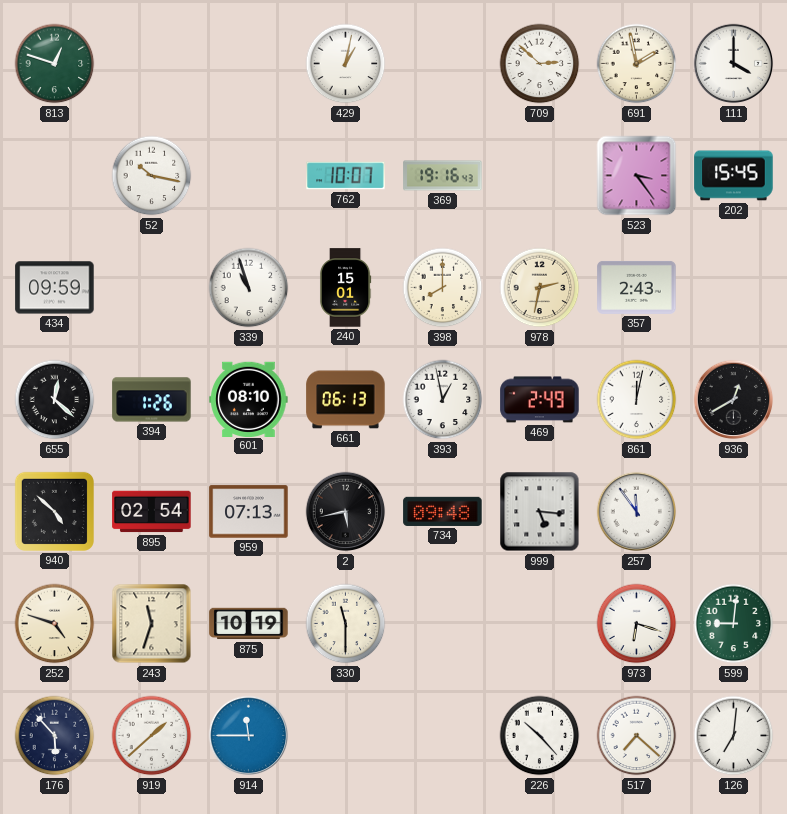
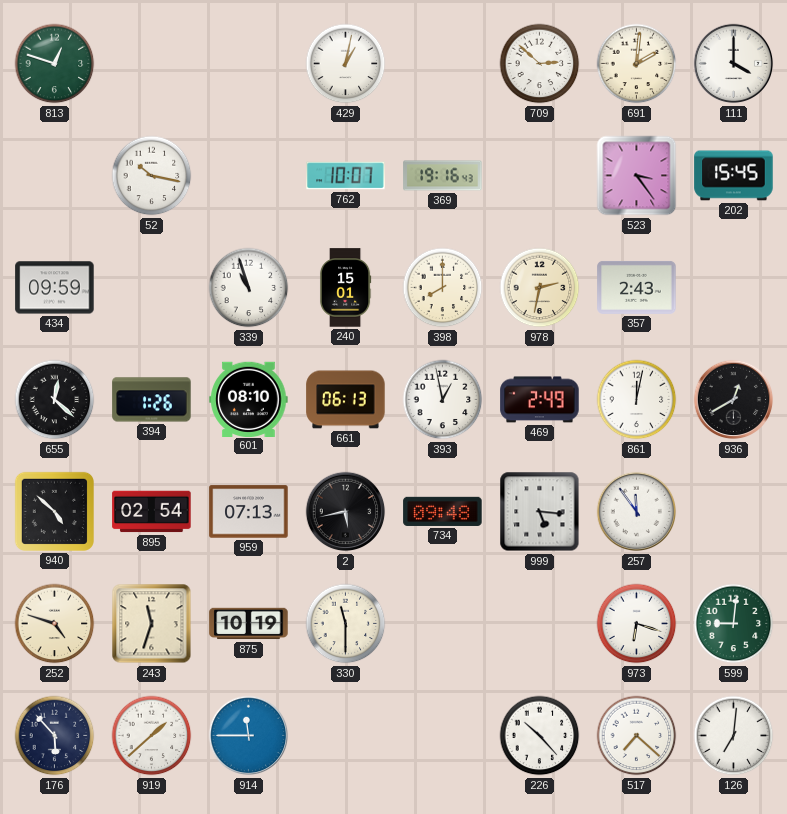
691: 1:58 -> 2:01 (637, 64)
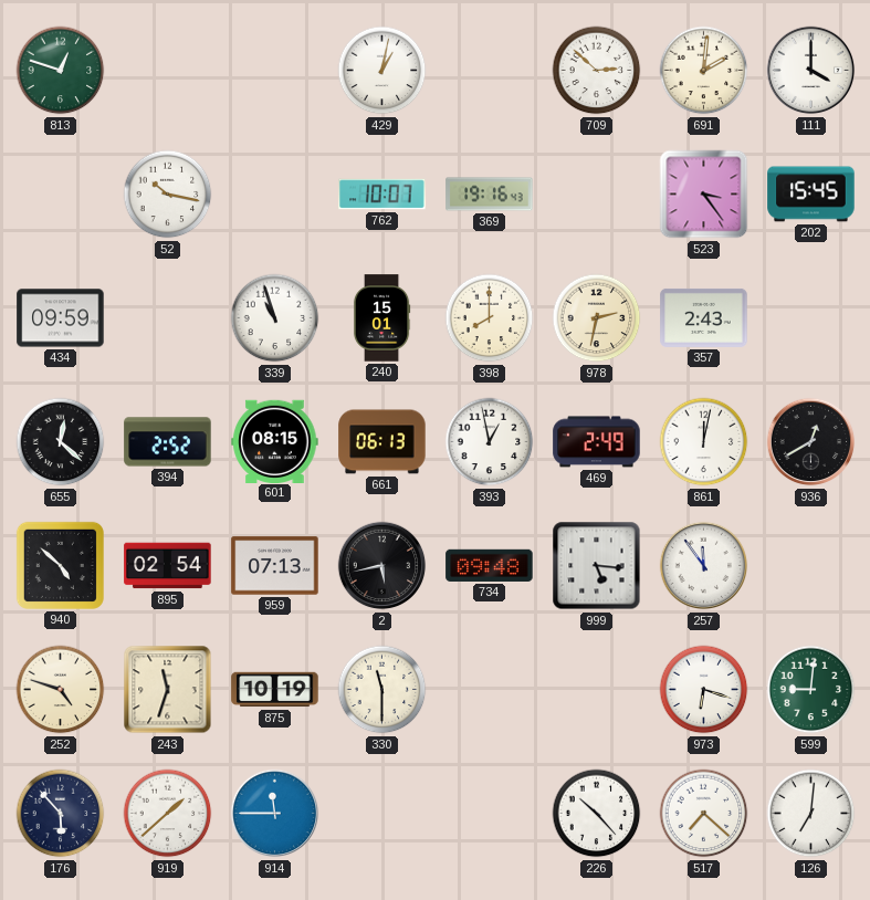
394: 1:26 -> 2:52 (168, 442)
601: 08:10 -> 08:15 (275, 441)
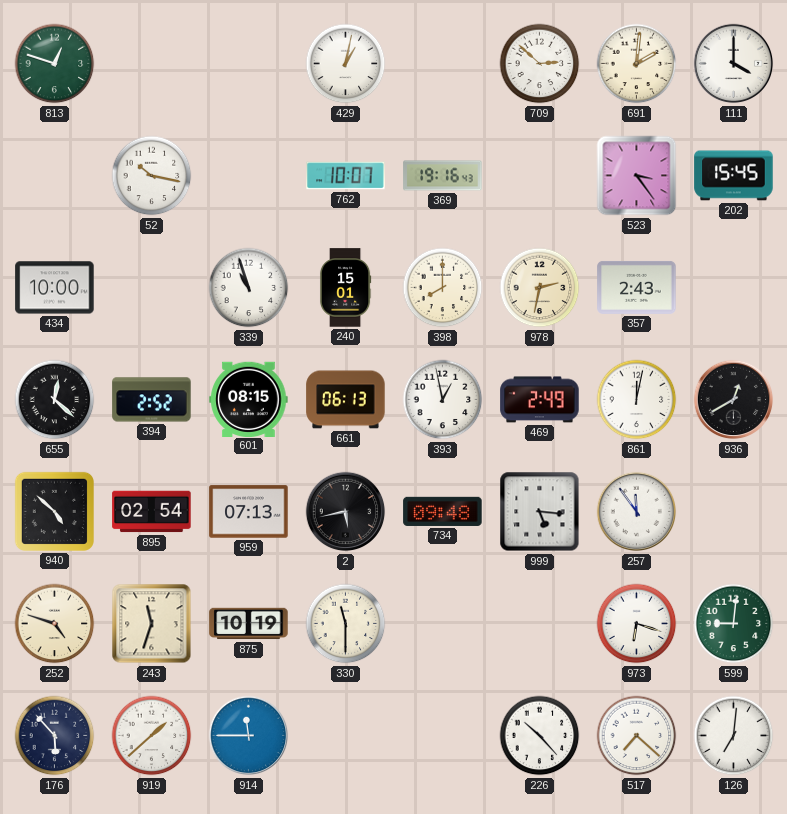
434: 09:59 -> 10:00 (55, 288)
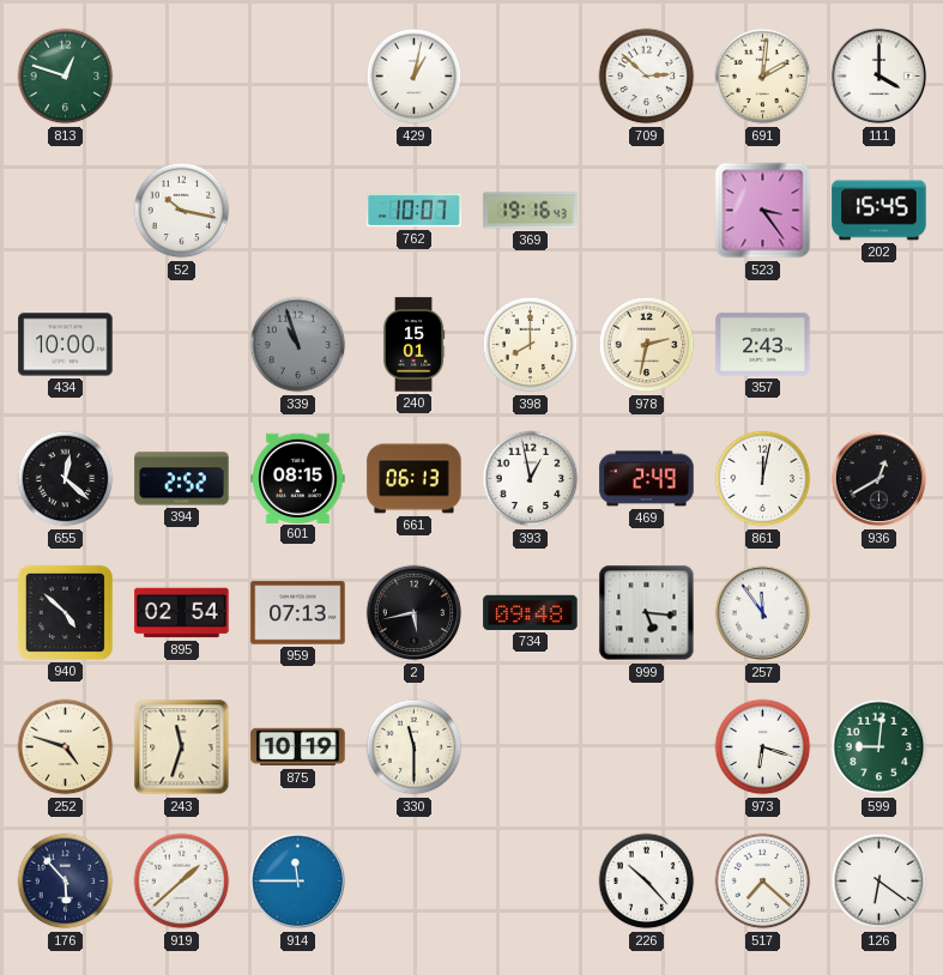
339 dial: white -> grey (298, 345)
126: 7:01 -> 6:21 (879, 882)
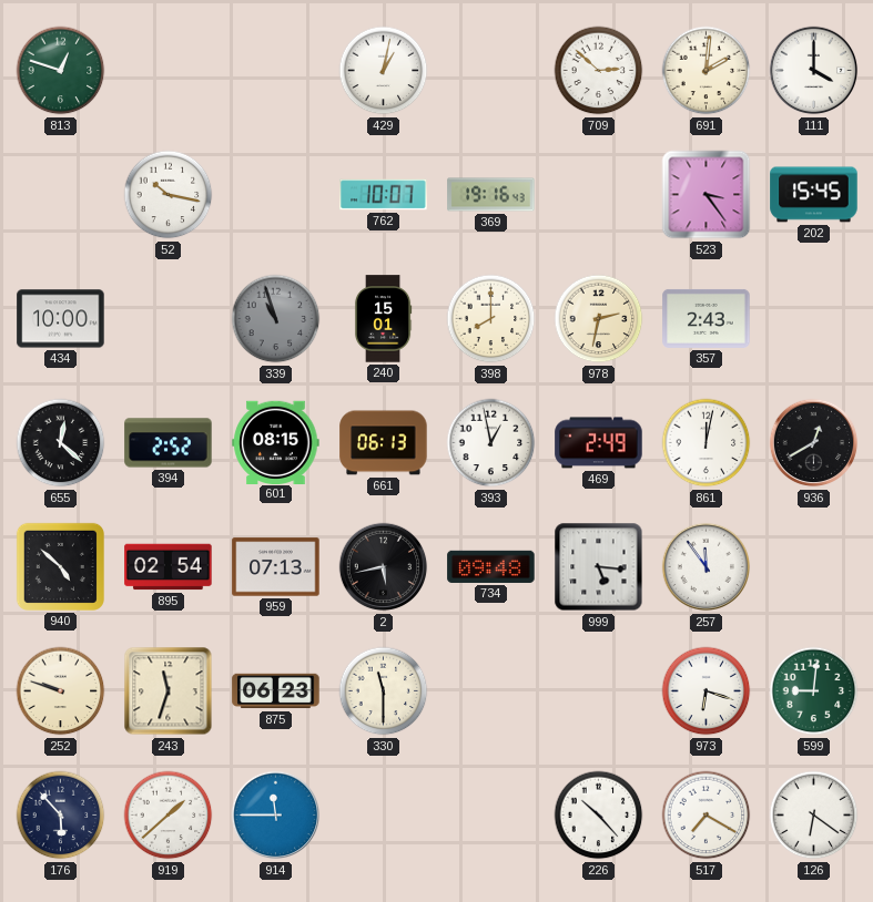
252: 4:48 -> 9:48 (61, 691)
875: 10:19 -> 06:23 (276, 691)
517: 7:22 -> 7:20 (707, 816)
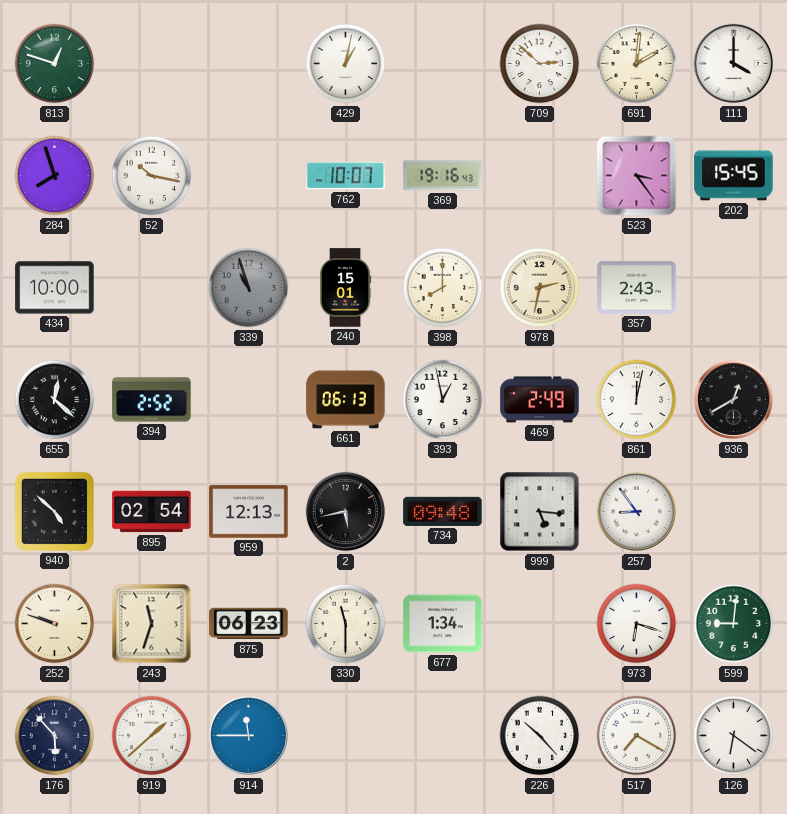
284: none -> 7:57 (55, 176)
601: 08:15 -> none (276, 442)
959: 07:13 -> 12:13 (249, 512)
257: 11:54 -> 8:54 (637, 512)
677: none -> 1:34 (443, 624)
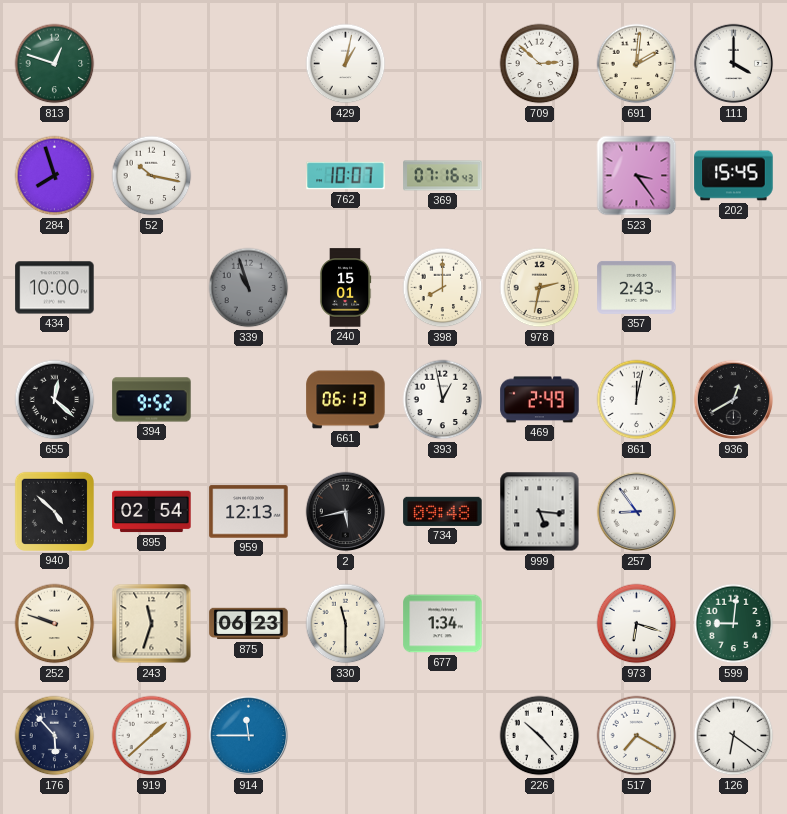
369: 19:16 -> 07:16 (443, 176)
394: 2:52 -> 9:52 (152, 400)
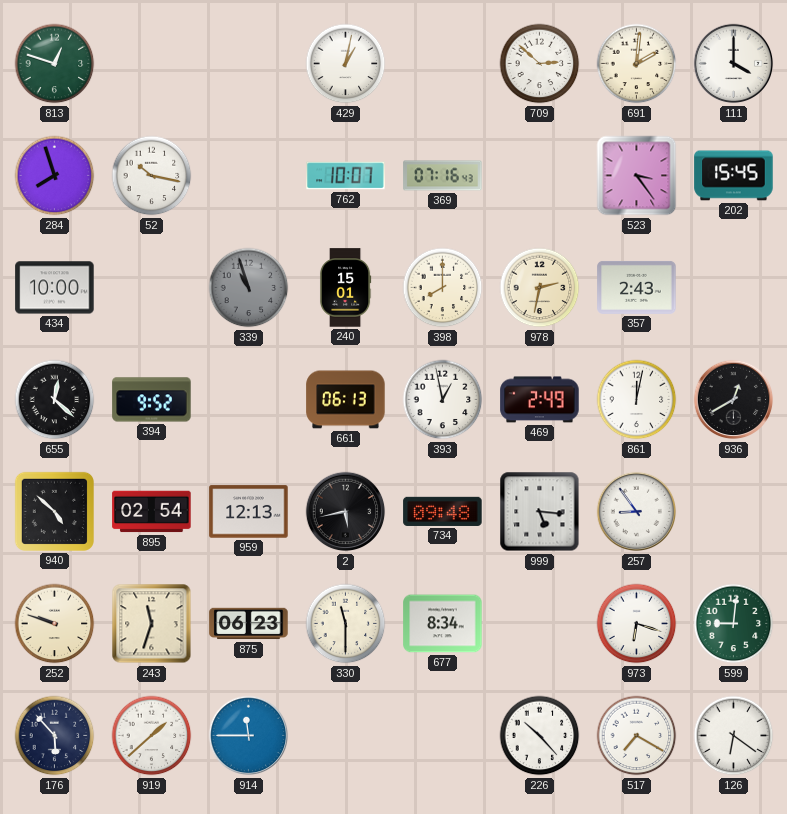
677: 1:34 -> 8:34 (443, 624)
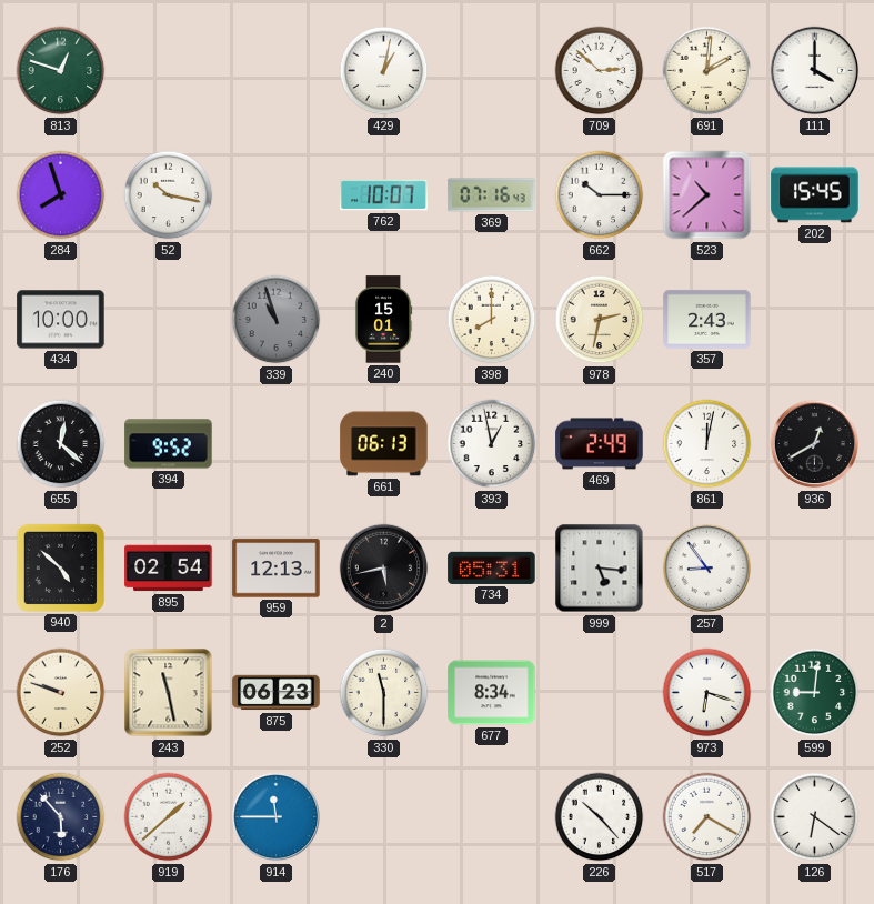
662: none -> 10:15 (600, 195)
523: 3:24 -> 10:38 (707, 195)
734: 09:48 -> 05:31 (492, 567)
243: 11:33 -> 11:28 (169, 693)
